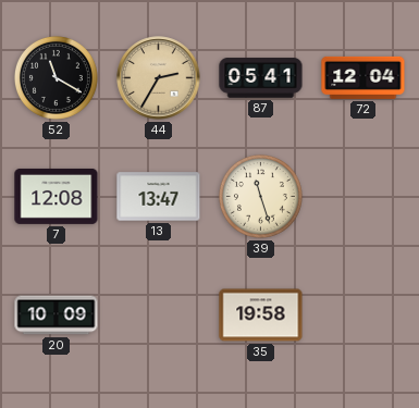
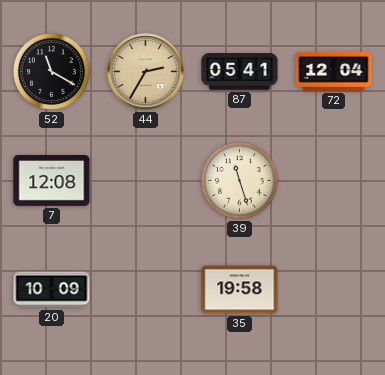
13: 13:47 -> none (159, 197)
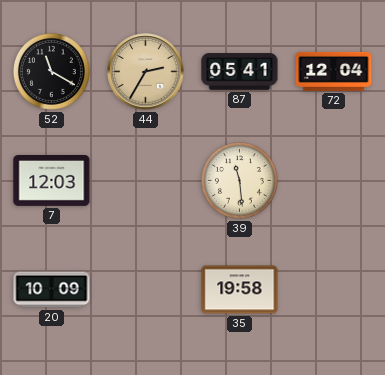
7: 12:08 -> 12:03 (52, 180)
39: 11:27 -> 11:29 (239, 180)
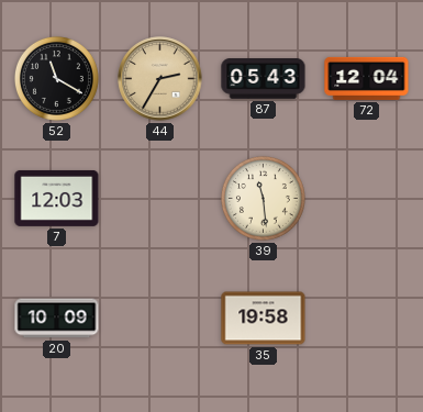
87: 05:41 -> 05:43 (264, 79)
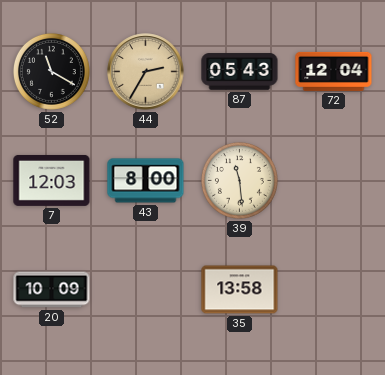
43: none -> 8:00 (146, 181)
35: 19:58 -> 13:58 (240, 290)
